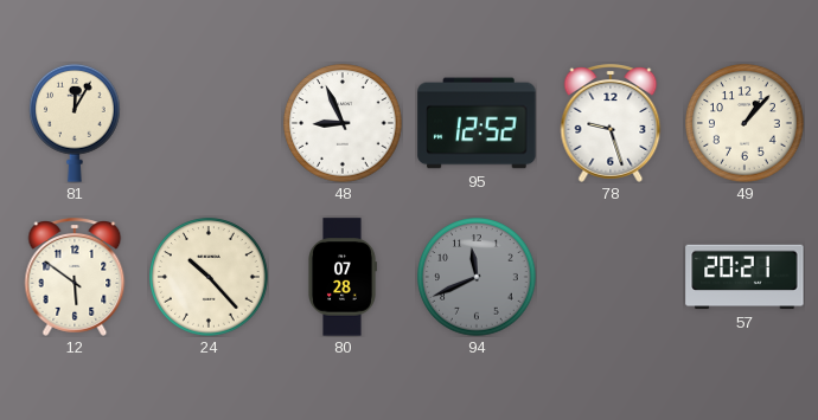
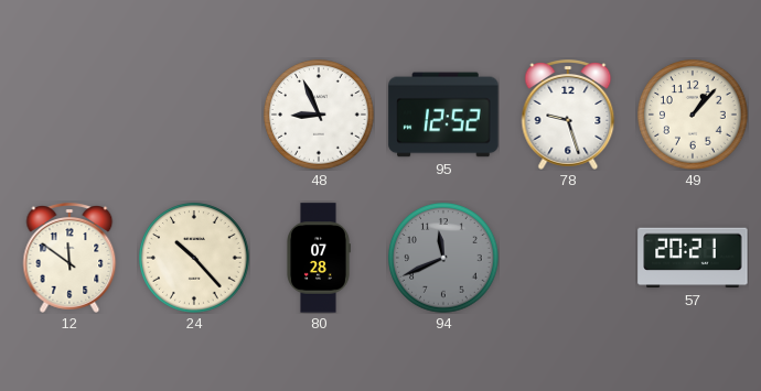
81: 12:05 -> none (76, 123)
12: 5:51 -> 11:51 (69, 259)
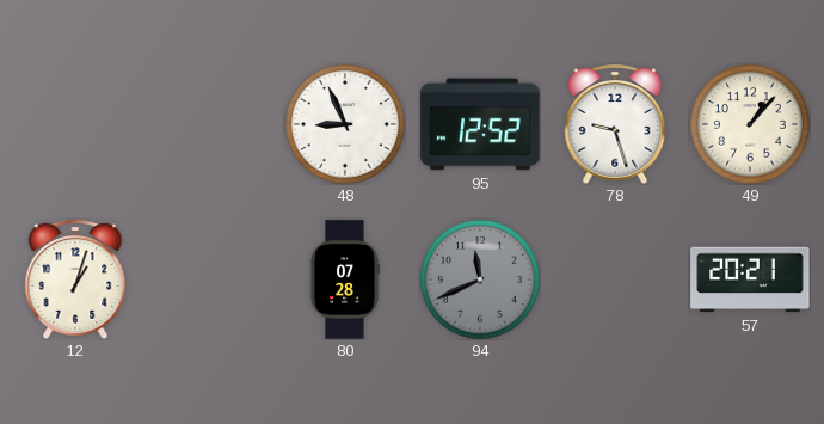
12: 11:51 -> 1:03 (75, 281)
24: 10:23 -> none (194, 258)
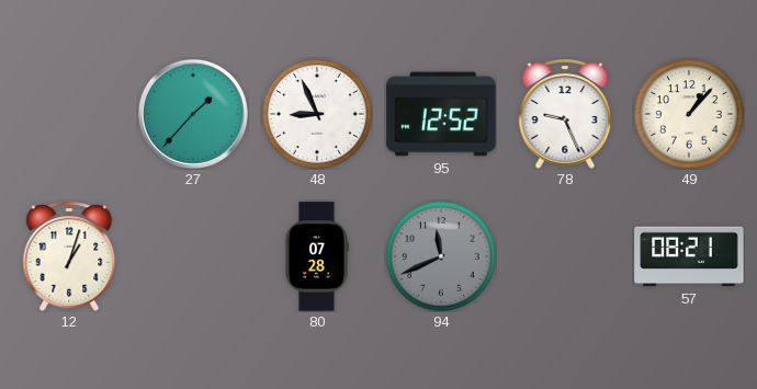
27: none -> 1:37 (193, 114)
78: 9:27 -> 9:26 (565, 115)
57: 20:21 -> 08:21 (689, 256)
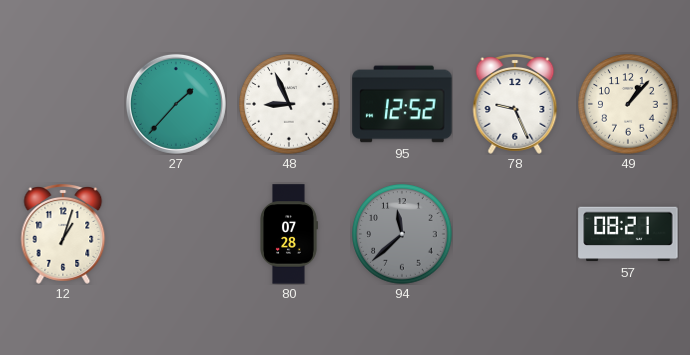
94: 11:41 -> 11:38 (402, 234)
